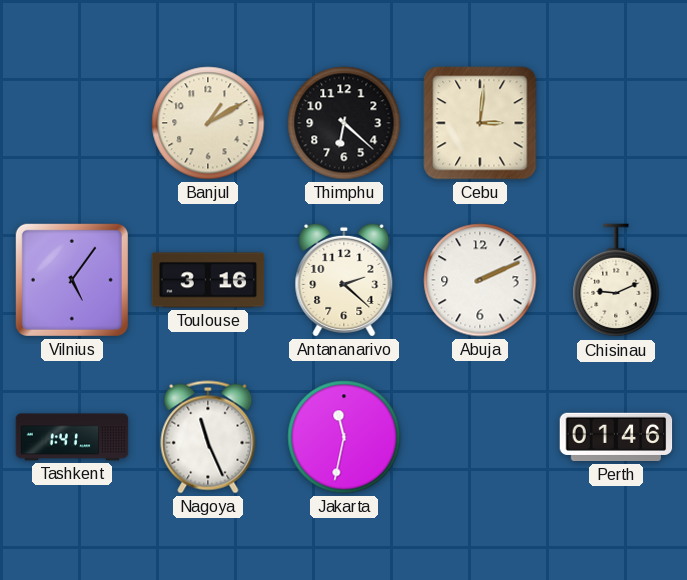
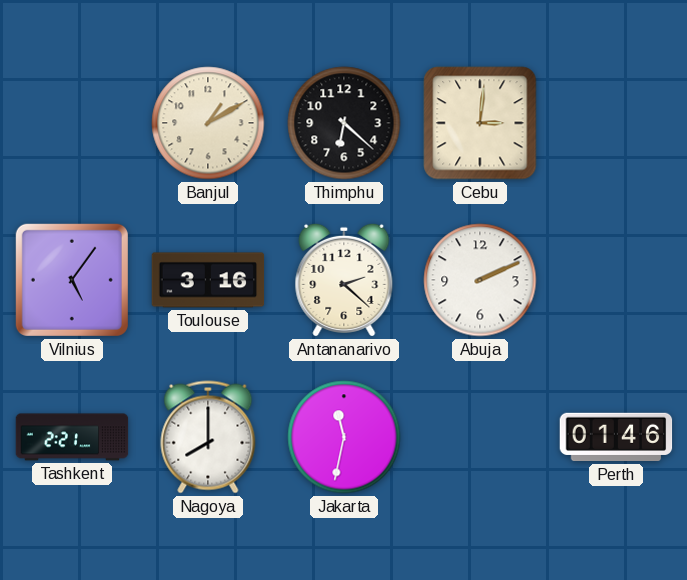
Chisinau: 9:11 -> none (616, 281)
Tashkent: 1:41 -> 2:21 (72, 437)
Nagoya: 11:26 -> 8:00 (208, 437)
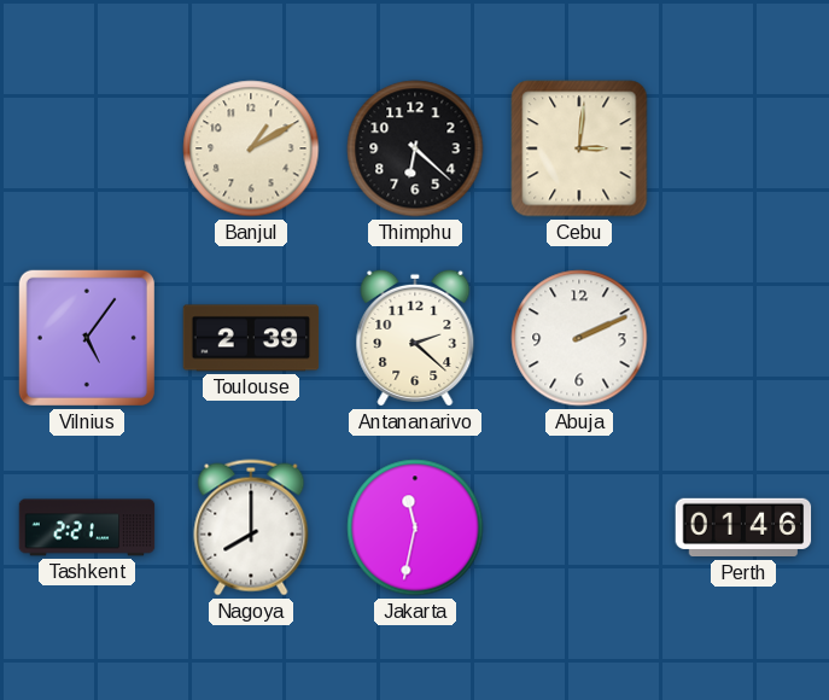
Toulouse: 3:16 -> 2:39 (251, 338)
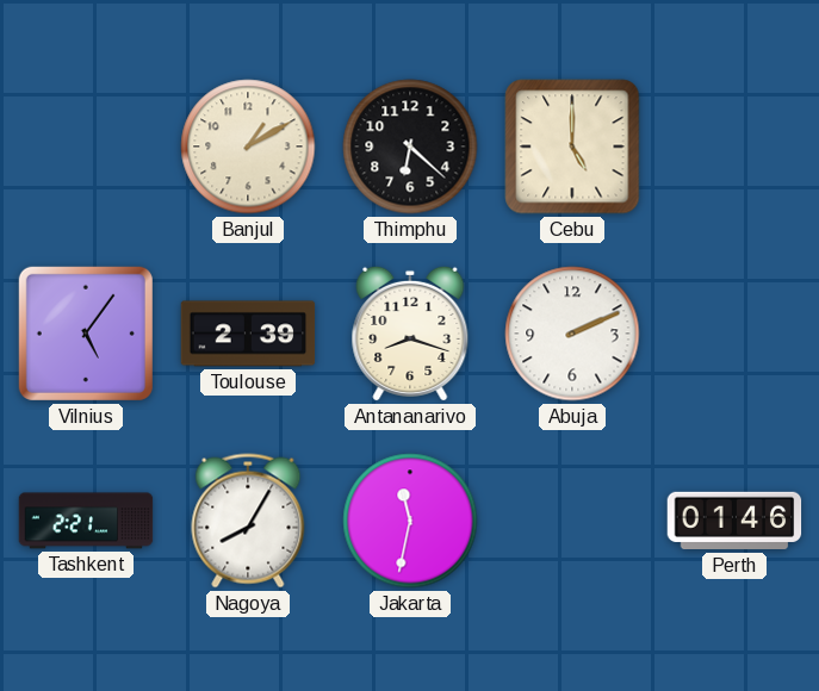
Cebu: 3:01 -> 5:00 (572, 147)
Antananarivo: 2:22 -> 8:18 (410, 334)
Nagoya: 8:00 -> 8:05 (248, 521)
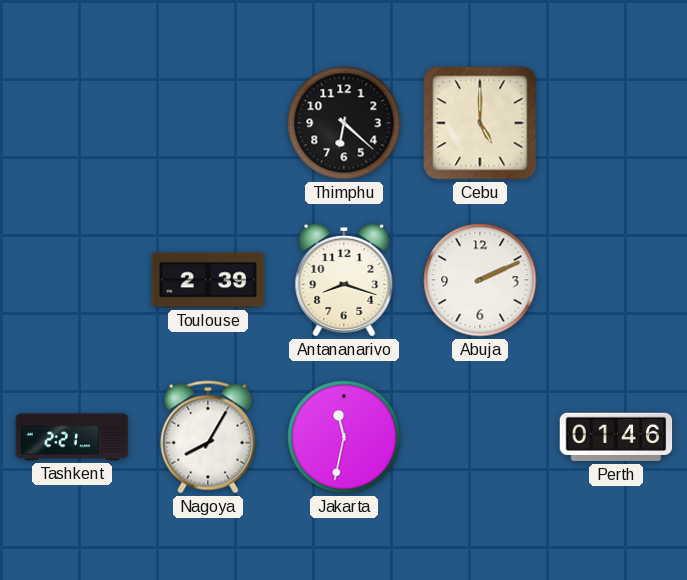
Banjul: 1:10 -> none (248, 147)
Vilnius: 5:06 -> none (86, 334)
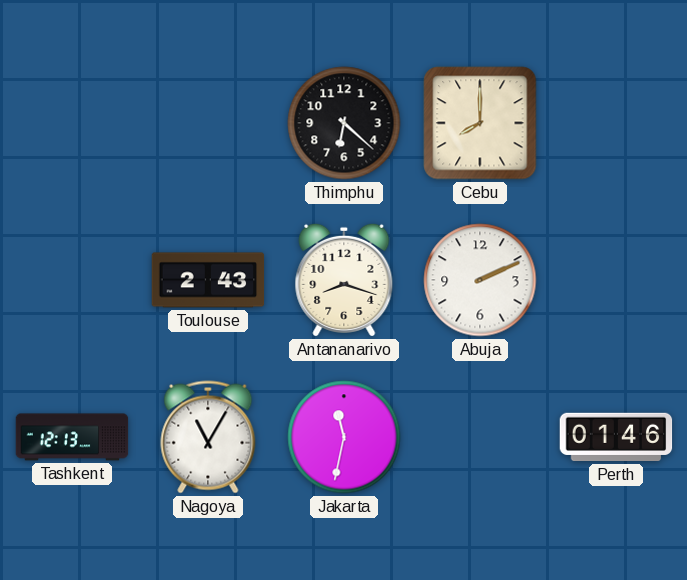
Cebu: 5:00 -> 8:00 (480, 123)
Toulouse: 2:39 -> 2:43 (208, 280)
Tashkent: 2:21 -> 12:13 (72, 437)
Nagoya: 8:05 -> 11:05 (208, 437)
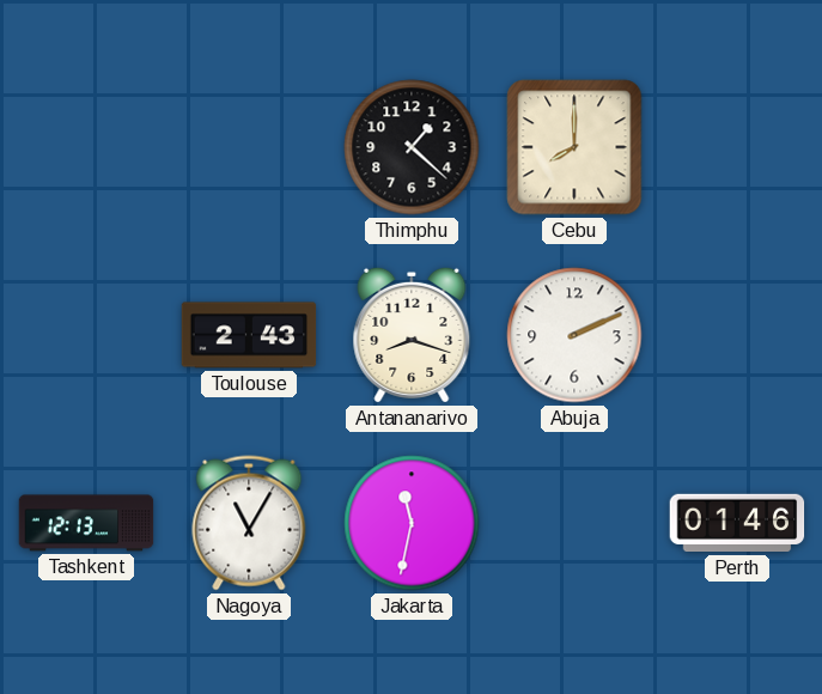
Thimphu: 6:22 -> 1:22 (412, 147)
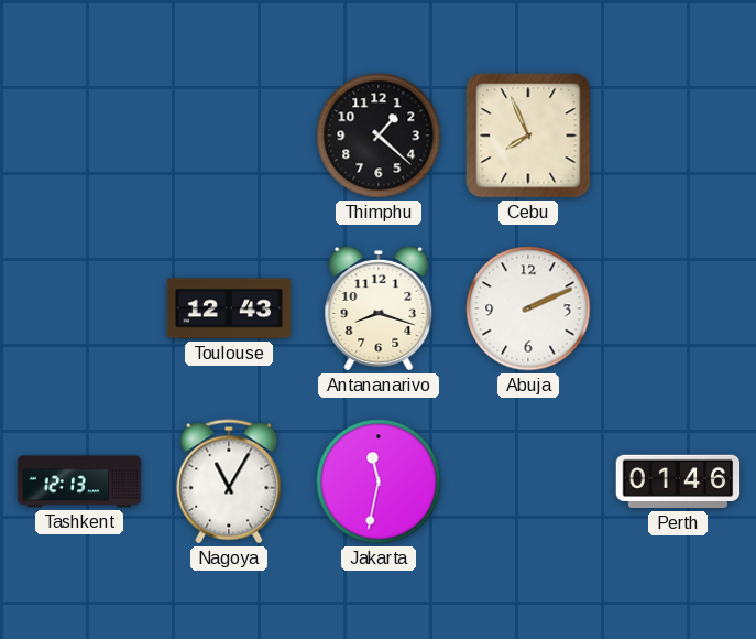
Cebu: 8:00 -> 7:56 (528, 136)
Toulouse: 2:43 -> 12:43 (229, 308)
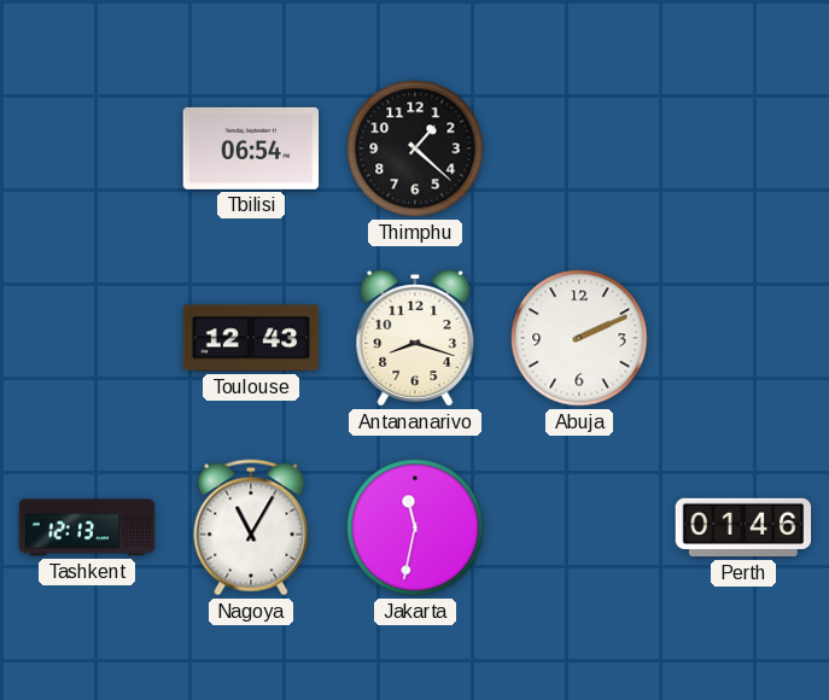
Tbilisi: none -> 06:54 (251, 148)
Cebu: 7:56 -> none (528, 136)
